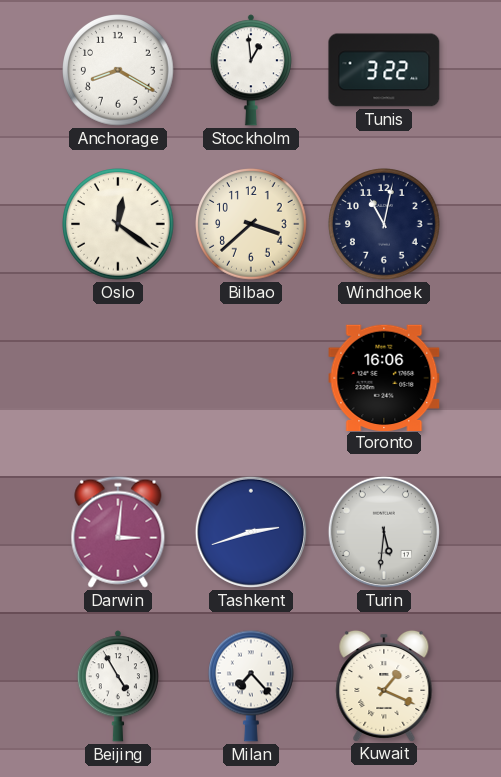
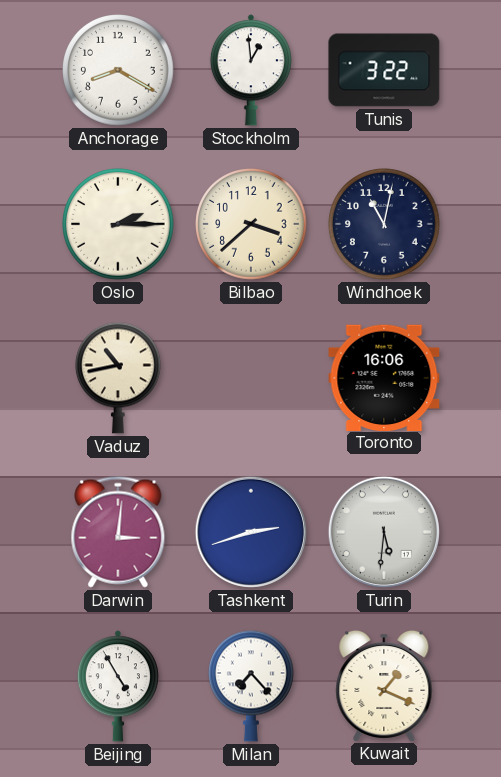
Oslo: 12:21 -> 2:15 (118, 224)
Vaduz: none -> 10:43 (119, 378)
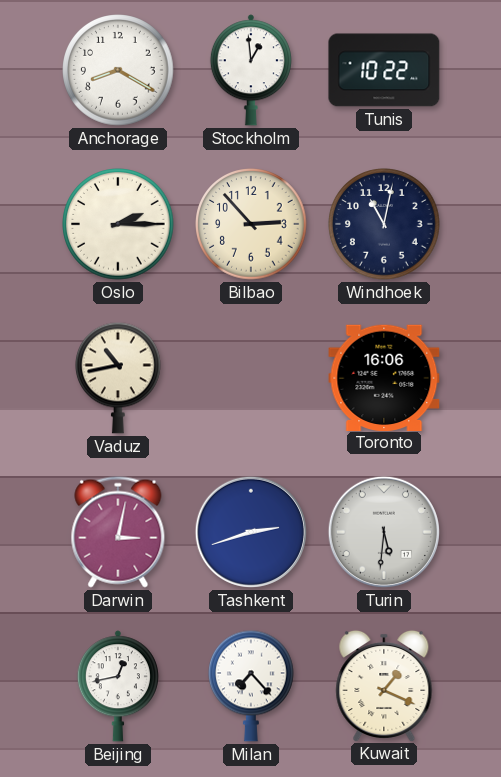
Tunis: 3:22 -> 10:22 (384, 70)
Bilbao: 3:38 -> 2:53 (251, 224)
Darwin: 3:01 -> 3:02 (118, 532)
Beijing: 4:55 -> 12:43 (118, 686)
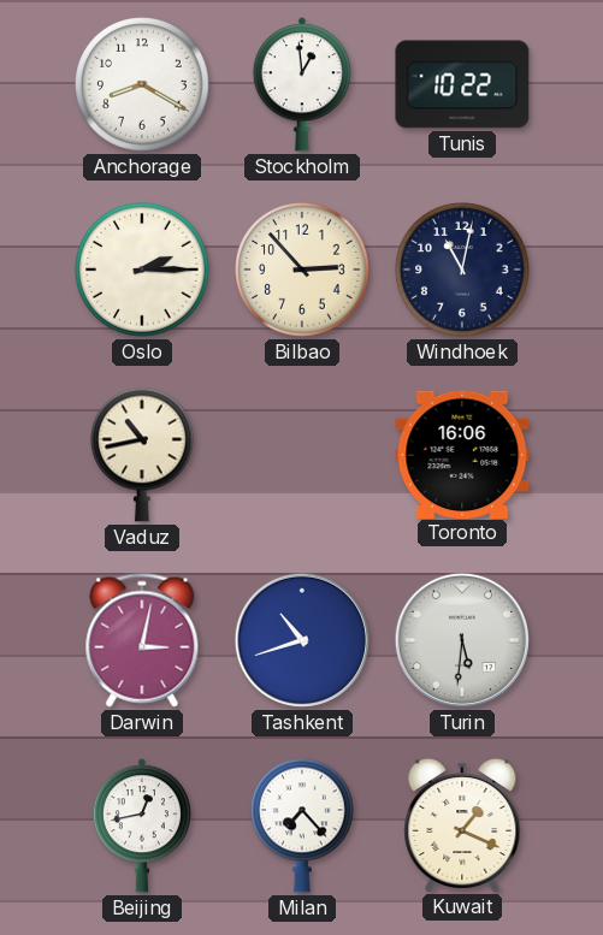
Tashkent: 2:42 -> 10:42 (302, 640)
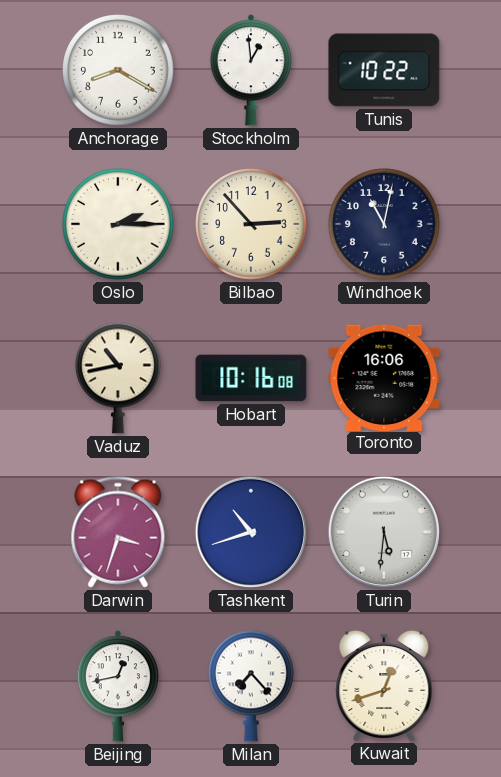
Hobart: none -> 10:16 (251, 378)
Darwin: 3:02 -> 3:33 (118, 532)
Kuwait: 1:19 -> 12:42 (384, 685)
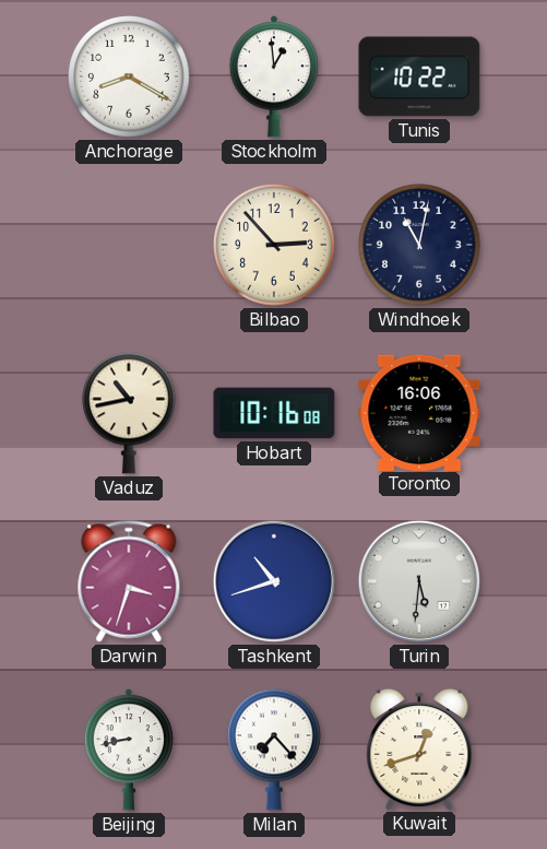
Oslo: 2:15 -> none (118, 224)
Beijing: 12:43 -> 8:43 (129, 750)
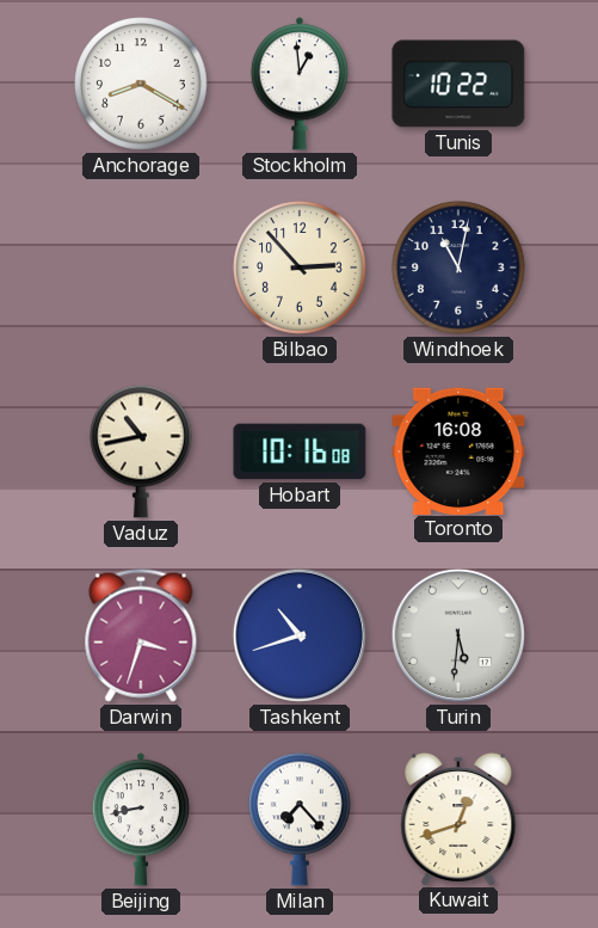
Toronto: 16:06 -> 16:08 (458, 450)
